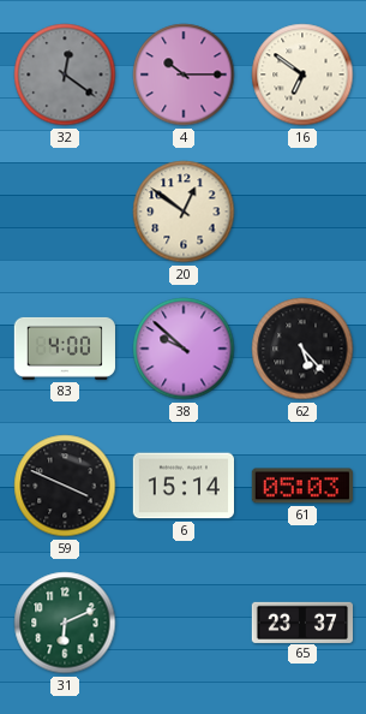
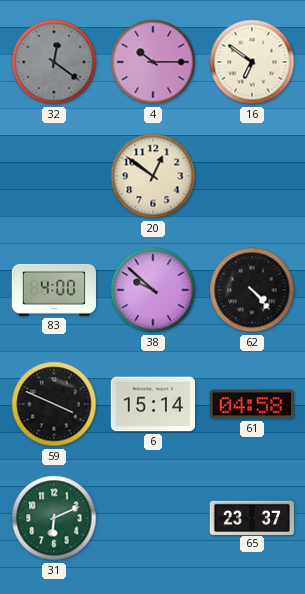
62: 5:23 -> 4:23 (252, 290)
61: 05:03 -> 04:58 (251, 404)
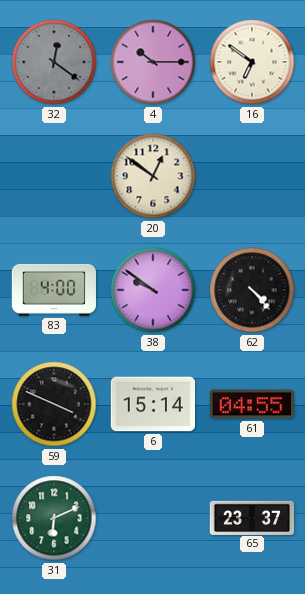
38: 9:52 -> 9:51 (153, 290)
61: 04:58 -> 04:55 (251, 404)
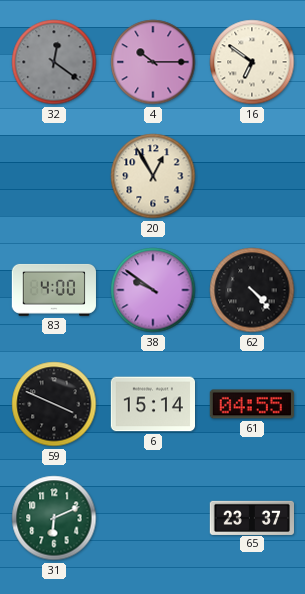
20: 12:51 -> 12:55 (153, 176)
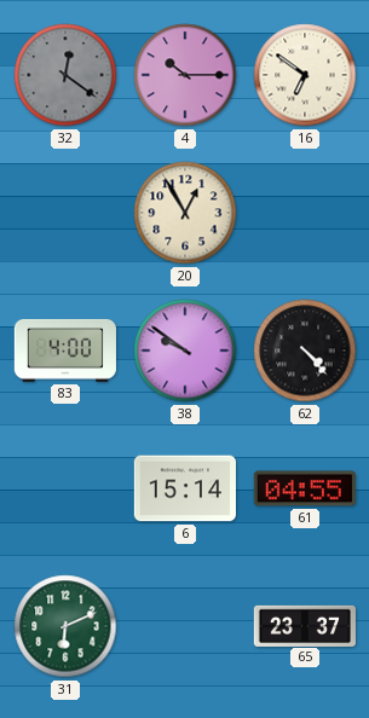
59: 3:49 -> none (54, 404)
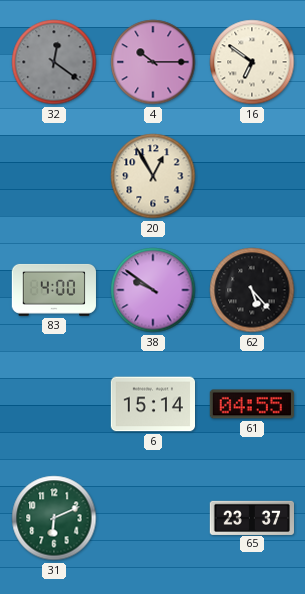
62: 4:23 -> 5:23 (252, 290)
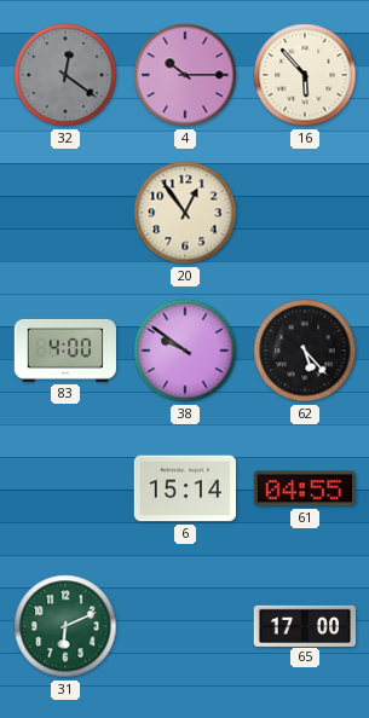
16: 6:51 -> 5:53 (305, 75)
20: 12:55 -> 12:54 (185, 213)
65: 23:37 -> 17:00 (304, 625)
